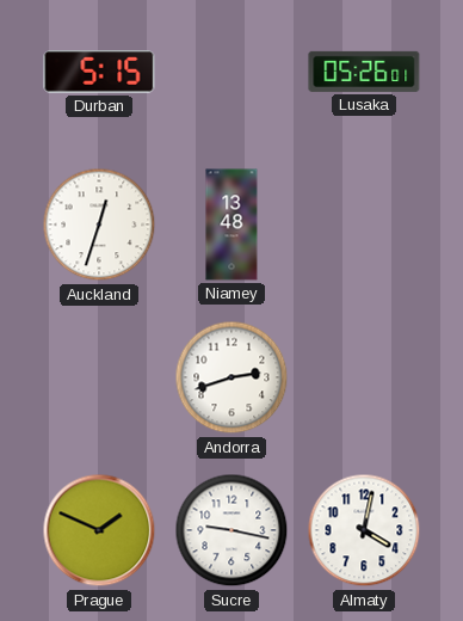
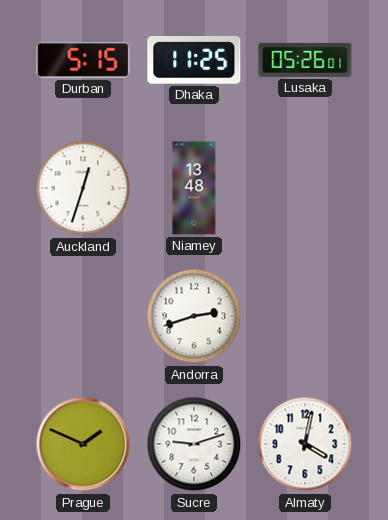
Dhaka: none -> 11:25 (194, 61)
Sucre: 9:17 -> 9:12 (194, 444)
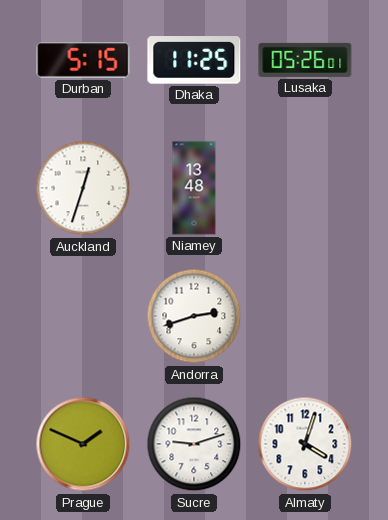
Almaty: 4:02 -> 4:03 (305, 444)
